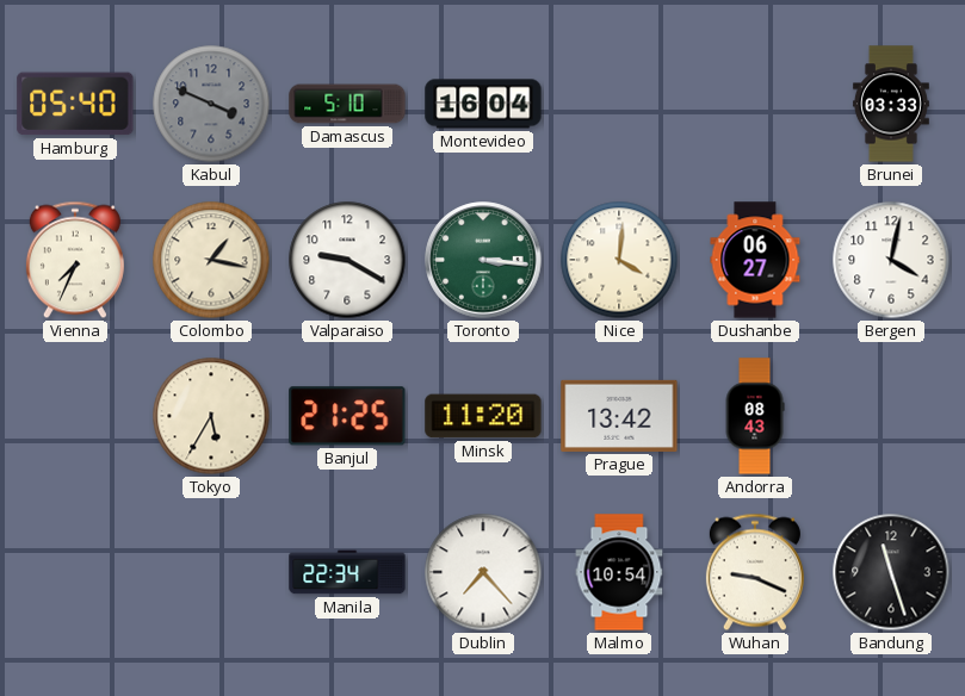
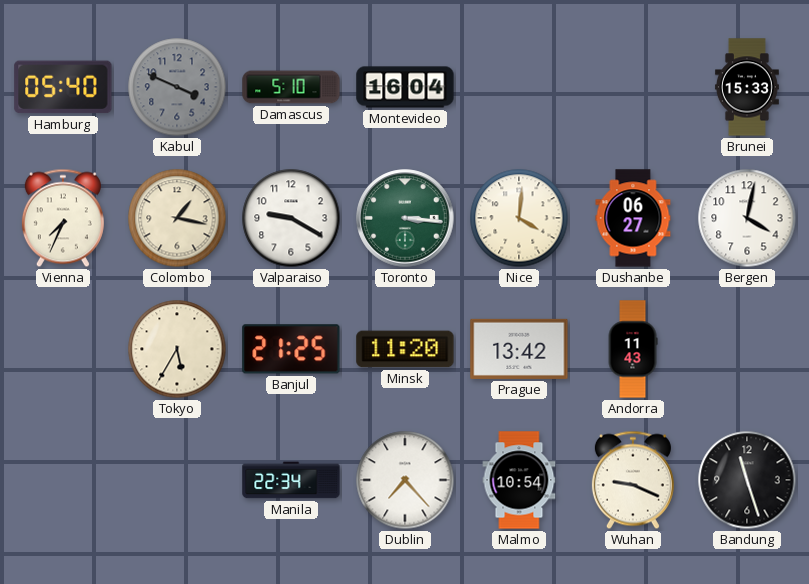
Brunei: 03:33 -> 15:33 (747, 87)
Andorra: 08:43 -> 11:43 (633, 349)
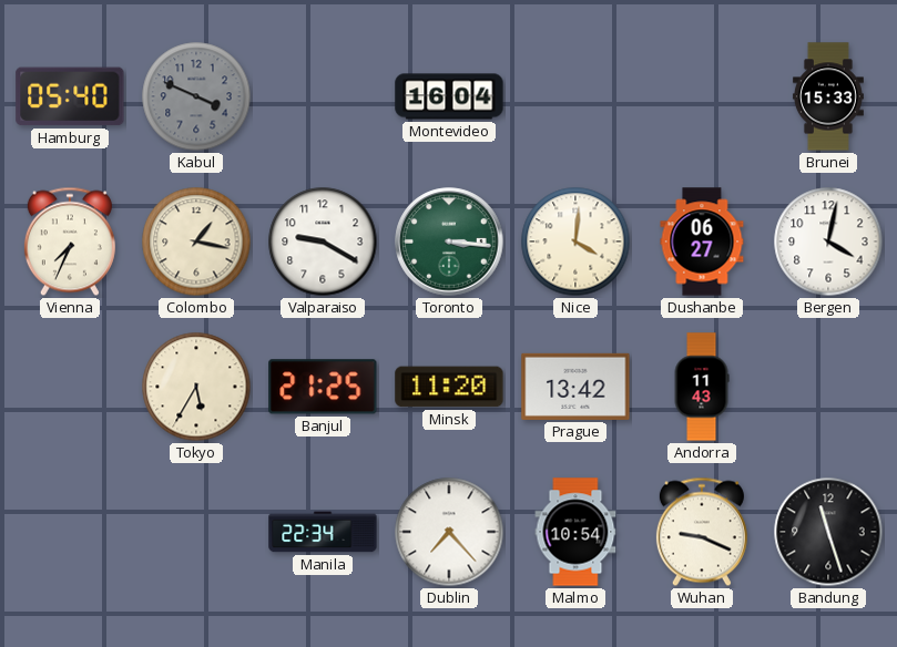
Damascus: 5:10 -> none (291, 87)
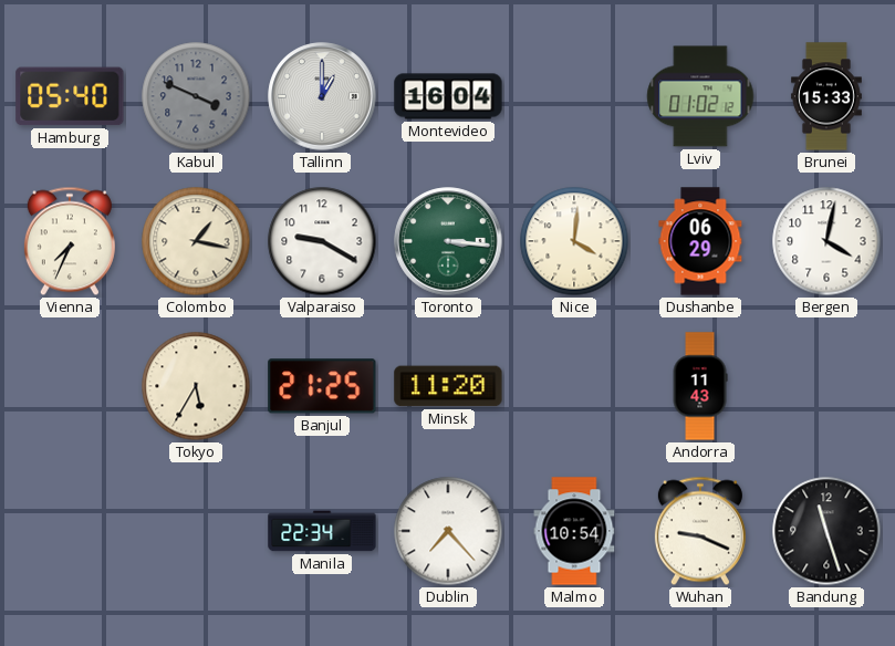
Tallinn: none -> 1:00 (322, 96)
Lviv: none -> 01:02 (700, 96)
Dushanbe: 06:27 -> 06:29 (700, 241)
Prague: 13:42 -> none (575, 387)
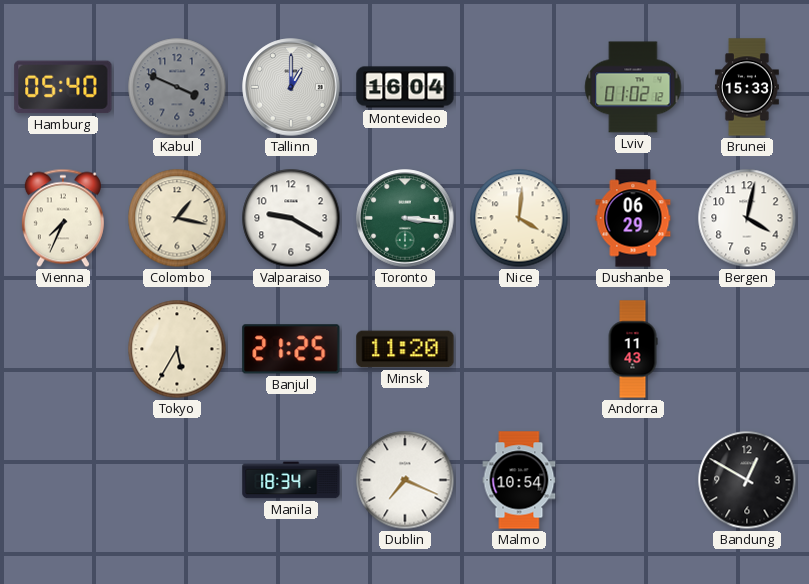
Manila: 22:34 -> 18:34 (291, 480)
Dublin: 7:23 -> 7:19 (405, 480)
Wuhan: 9:19 -> none (700, 531)
Bandung: 11:27 -> 12:50 (747, 480)
